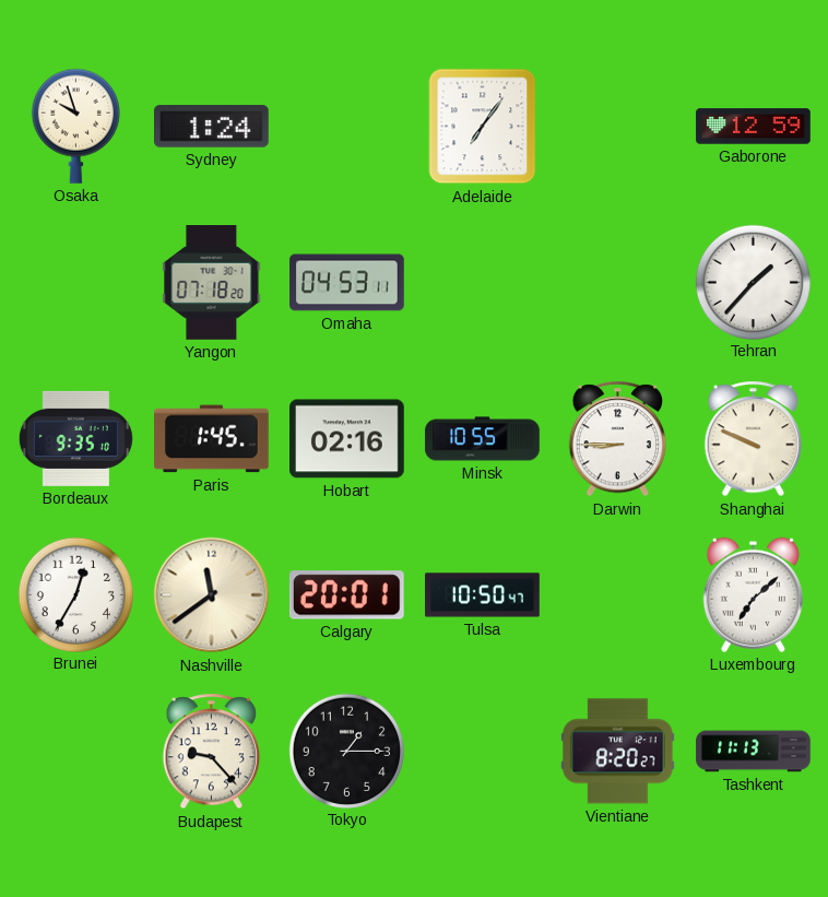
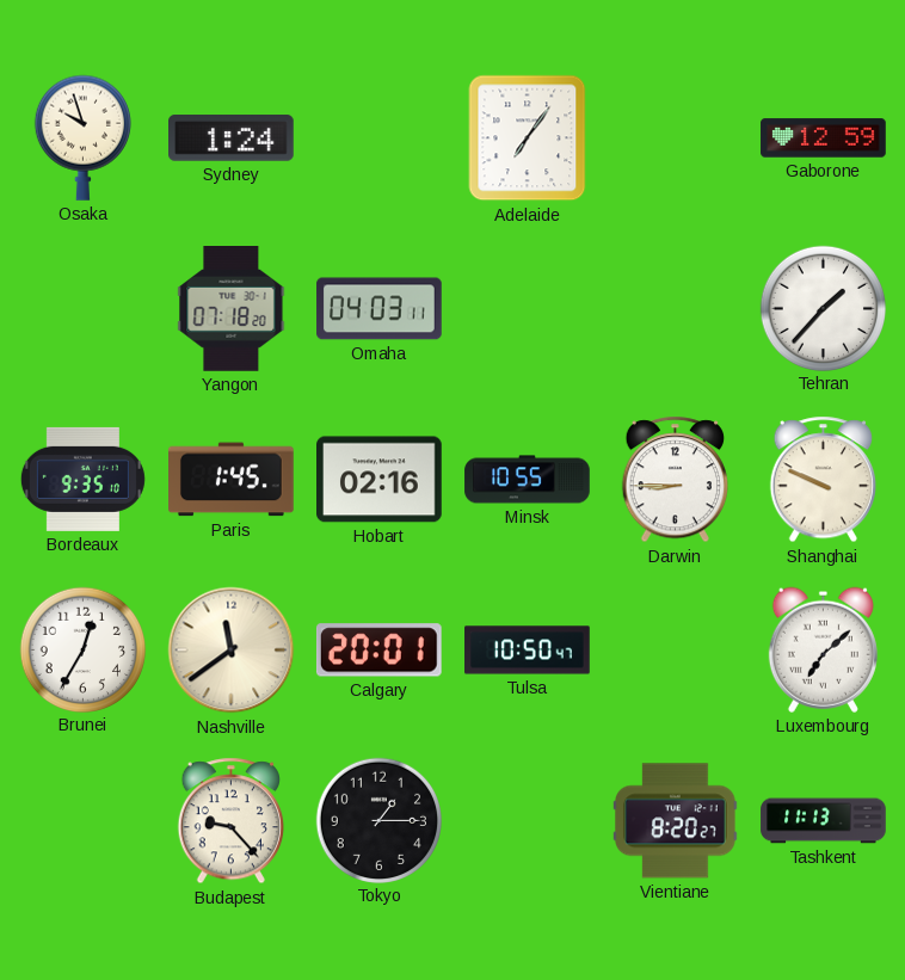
Omaha: 04:53 -> 04:03 (380, 309)
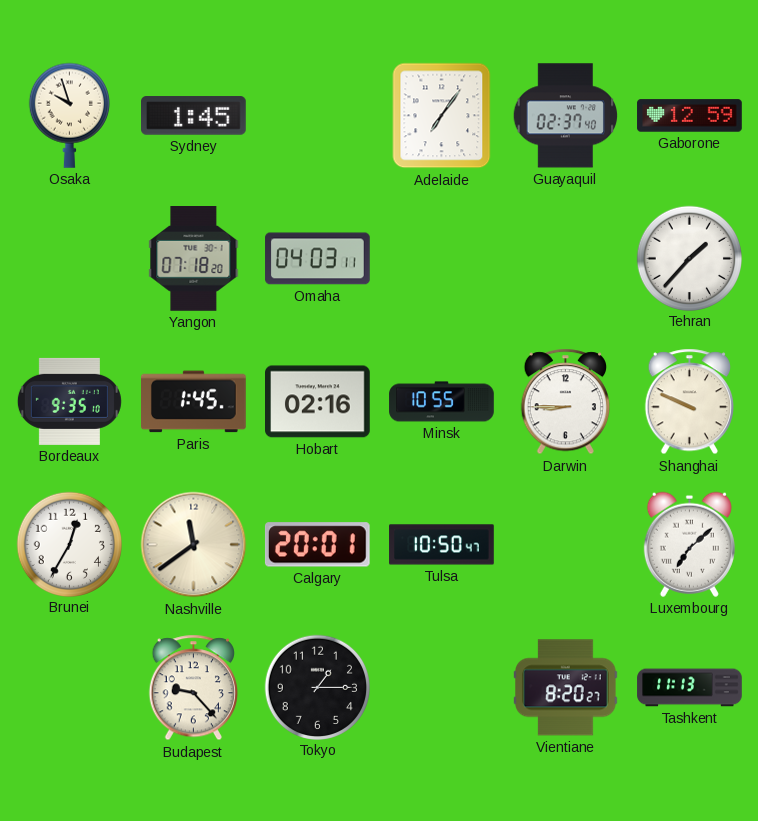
Sydney: 1:24 -> 1:45 (194, 116)
Guayaquil: none -> 02:37 (566, 116)
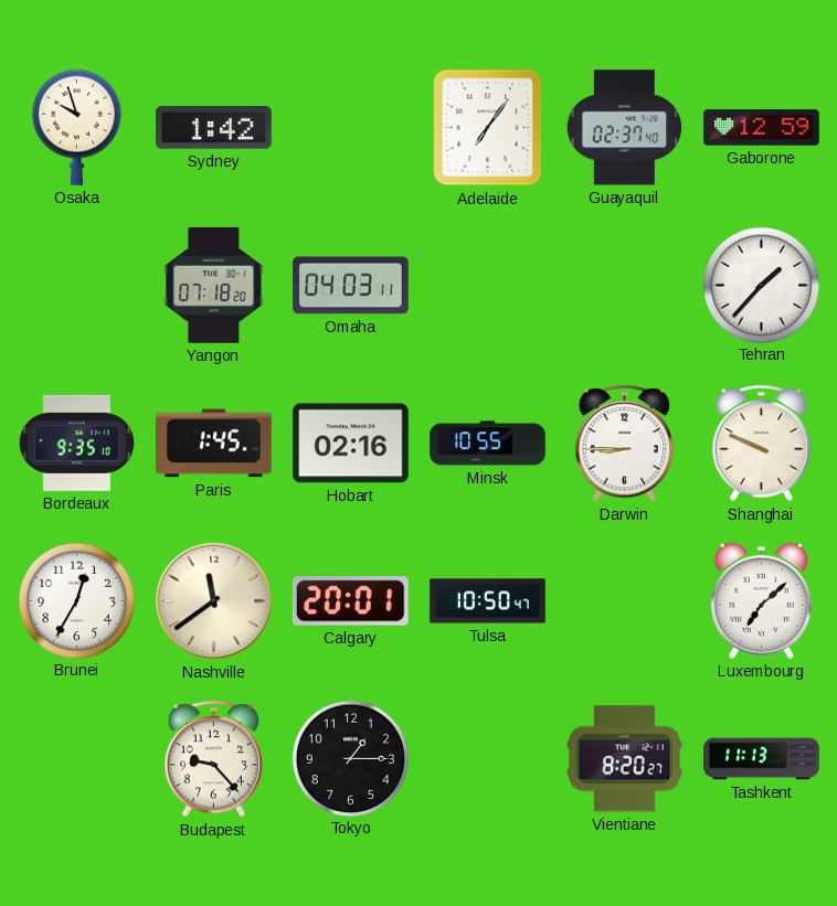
Sydney: 1:45 -> 1:42 (214, 128)
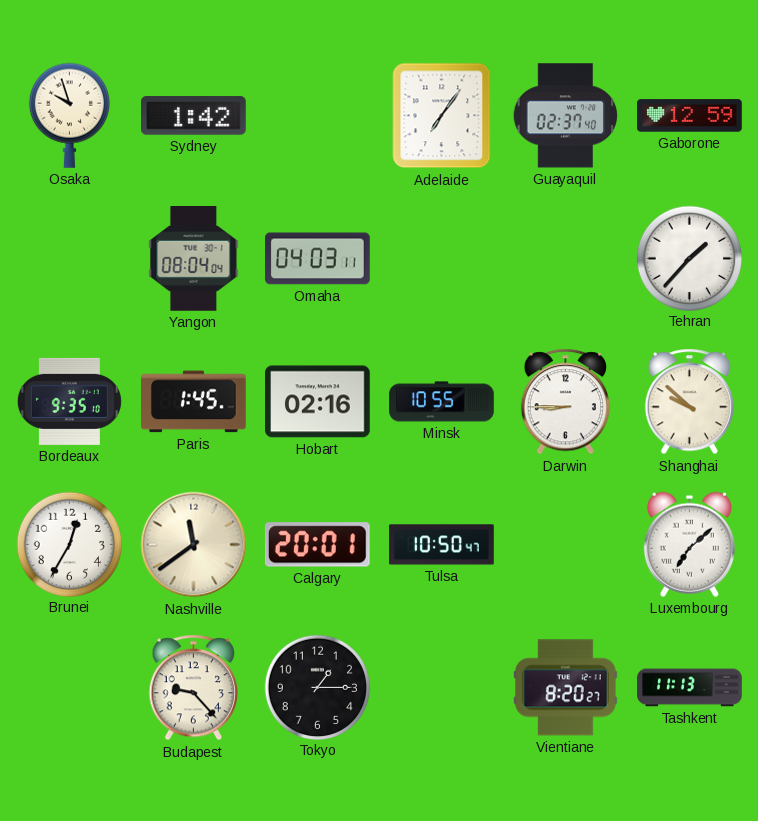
Yangon: 07:18 -> 08:04 (194, 259)
Shanghai: 9:49 -> 9:52 (689, 402)
